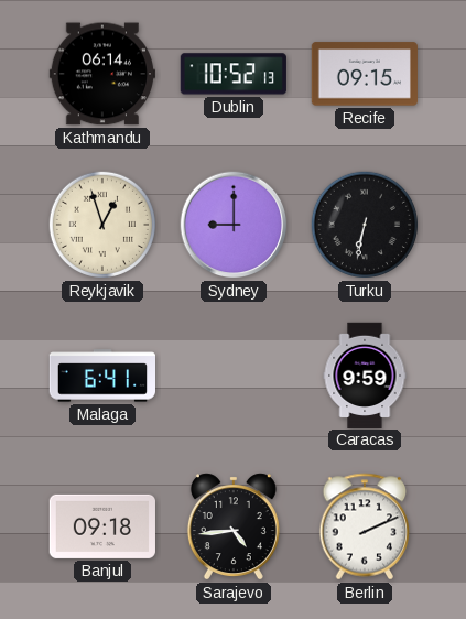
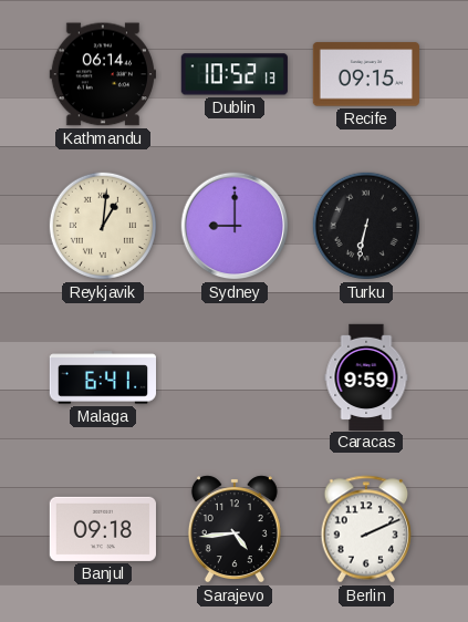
Reykjavik: 12:57 -> 1:01 (103, 226)
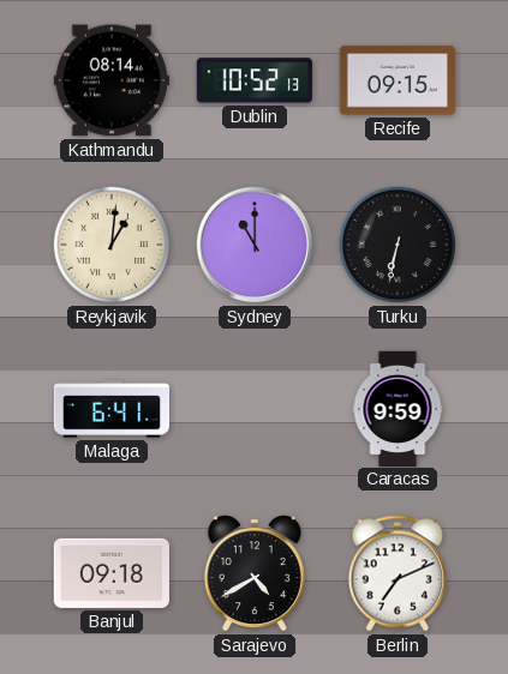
Kathmandu: 06:14 -> 08:14 (112, 80)
Sydney: 9:00 -> 11:00 (255, 245)
Sarajevo: 4:44 -> 4:40 (255, 573)
Berlin: 2:11 -> 7:11 (398, 573)
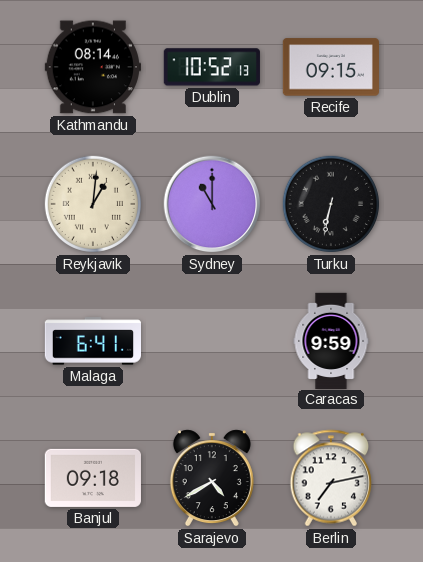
Berlin: 7:11 -> 7:13 (331, 478)
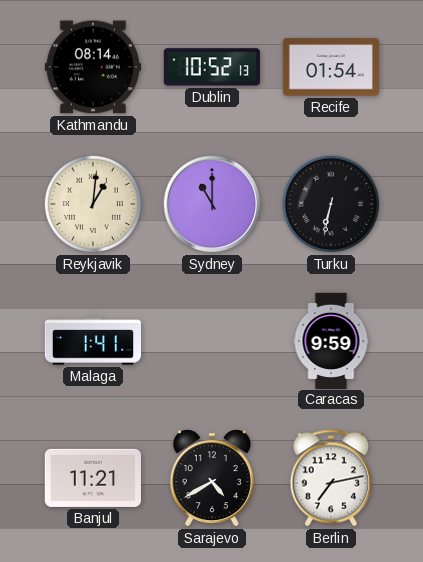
Recife: 09:15 -> 01:54 (331, 67)
Malaga: 6:41 -> 1:41 (92, 341)
Banjul: 09:18 -> 11:21 (93, 478)
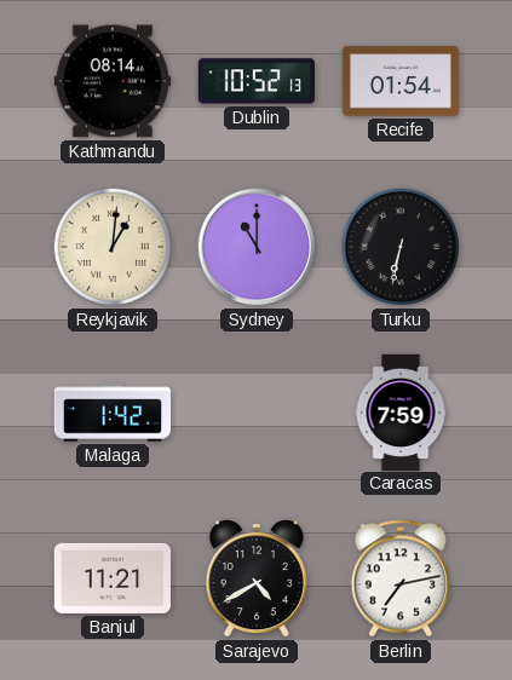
Malaga: 1:41 -> 1:42 (111, 413)
Caracas: 9:59 -> 7:59 (401, 411)
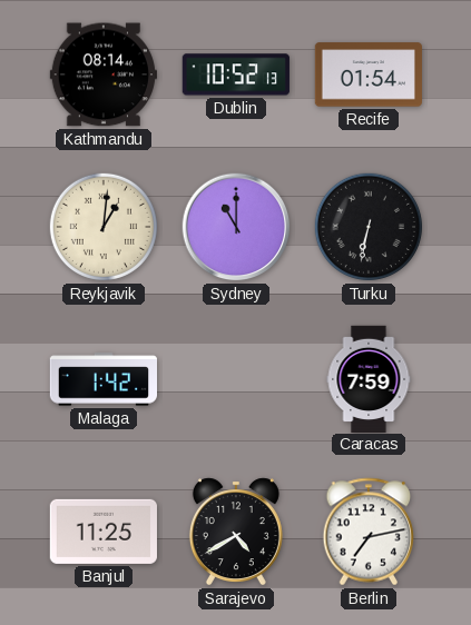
Banjul: 11:21 -> 11:25 (104, 532)
